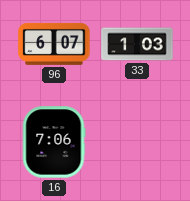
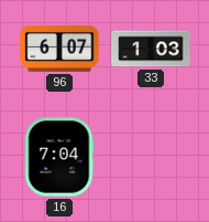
16: 7:06 -> 7:04 (59, 157)
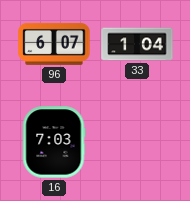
33: 1:03 -> 1:04 (137, 44)
16: 7:04 -> 7:03 (54, 142)
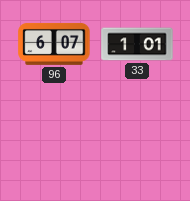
33: 1:04 -> 1:01 (137, 44)
16: 7:03 -> none (54, 142)
